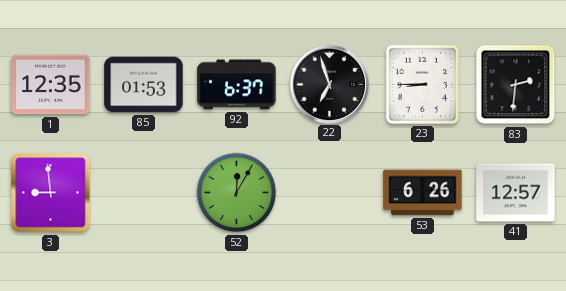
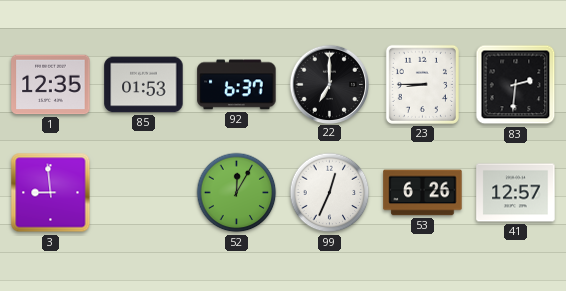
22: 6:57 -> 7:00 (329, 84)
99: none -> 12:34 (330, 193)
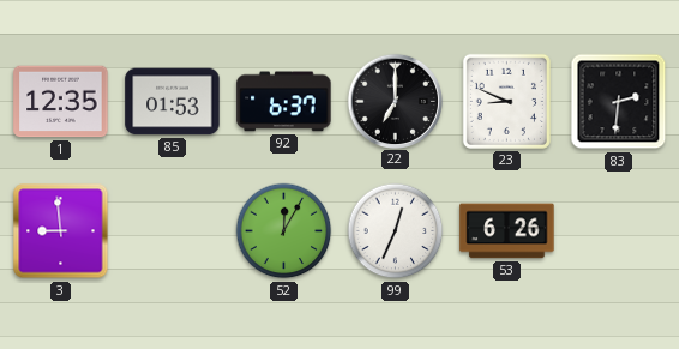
23: 8:45 -> 8:49 (506, 101)
41: 12:57 -> none (516, 193)
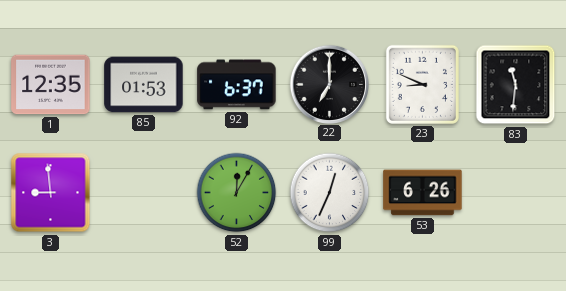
83: 2:31 -> 11:31 (516, 85)
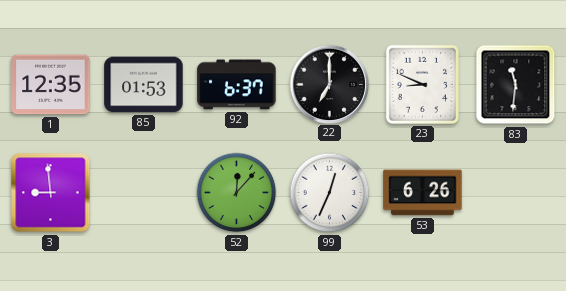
52: 12:05 -> 12:07 (237, 193)
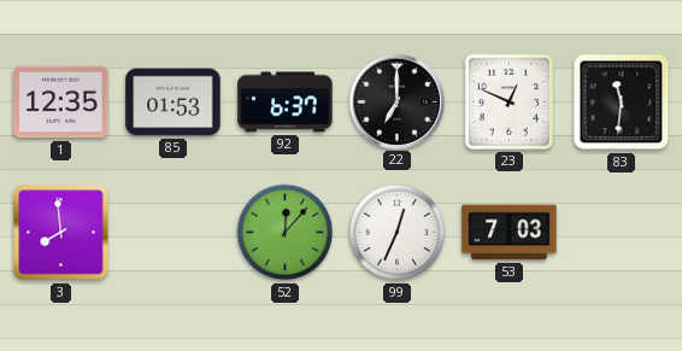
23: 8:49 -> 12:49 (508, 101)
3: 8:59 -> 7:59 (61, 233)
53: 6:26 -> 7:03 (510, 233)
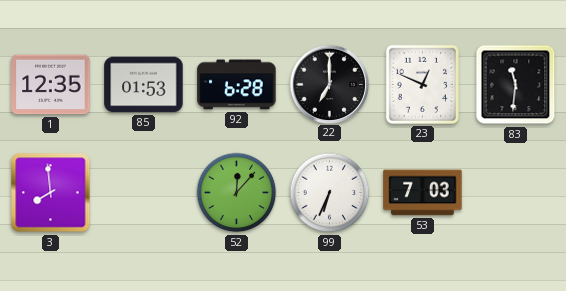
92: 6:37 -> 6:28 (237, 85)
99: 12:34 -> 6:34 (330, 193)
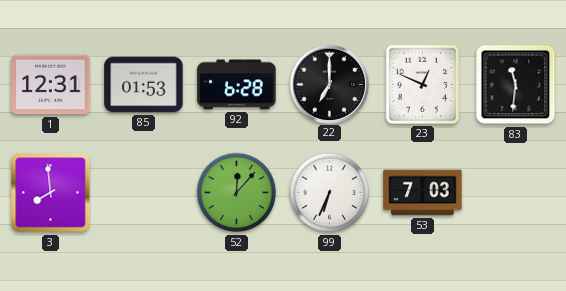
1: 12:35 -> 12:31 (51, 85)
